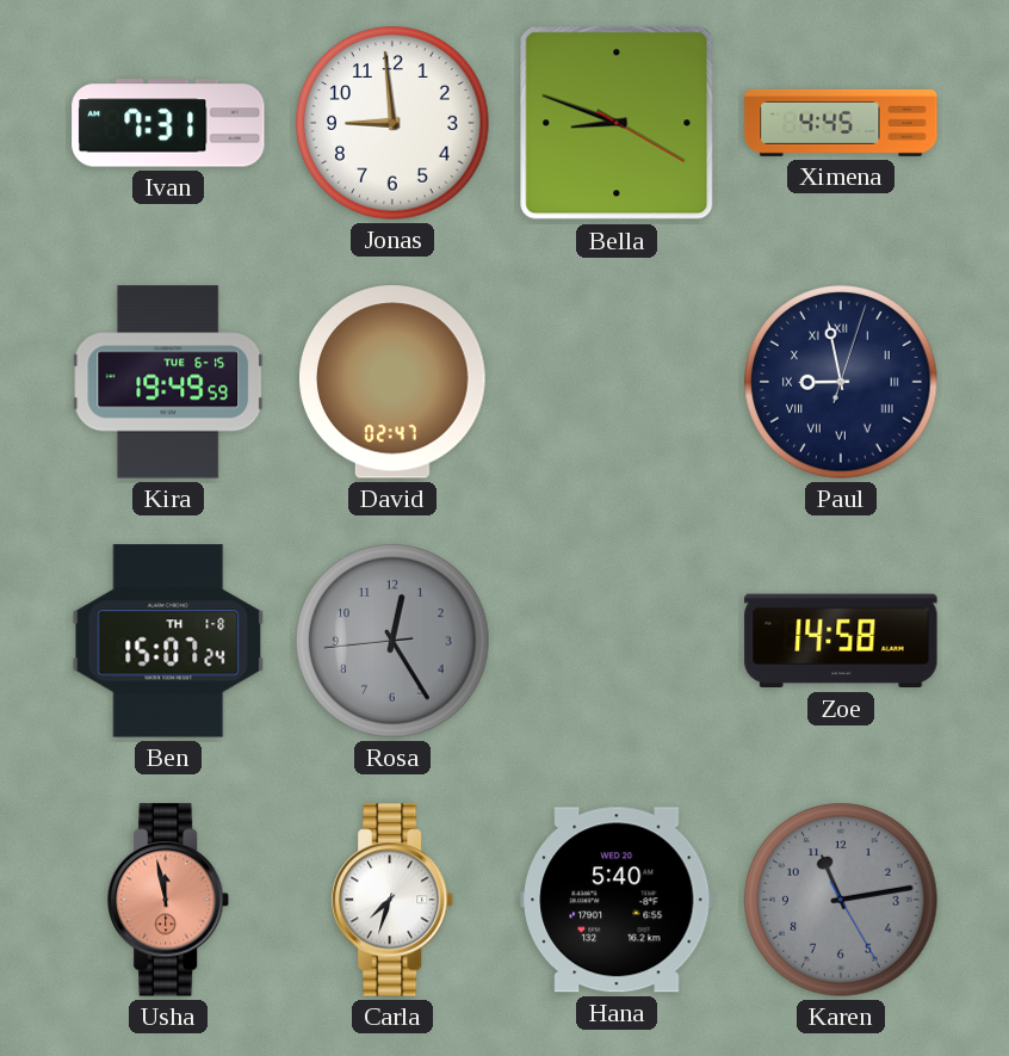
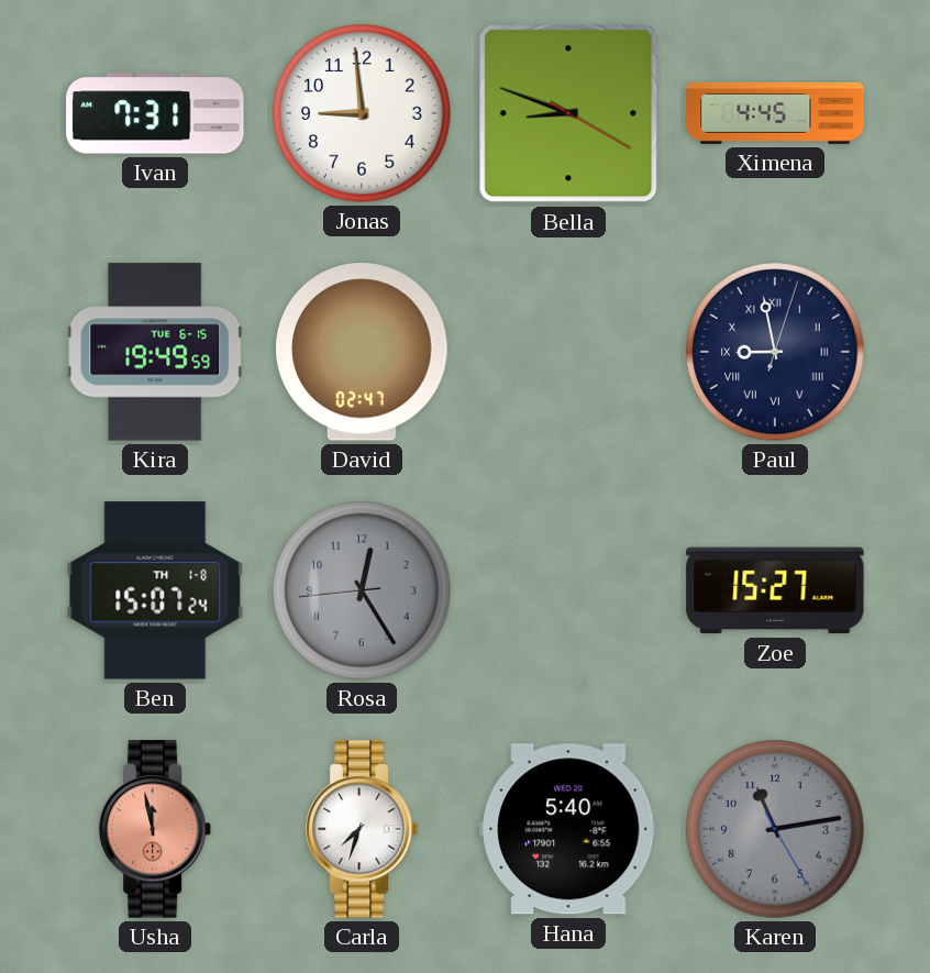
Zoe: 14:58 -> 15:27 (775, 590)
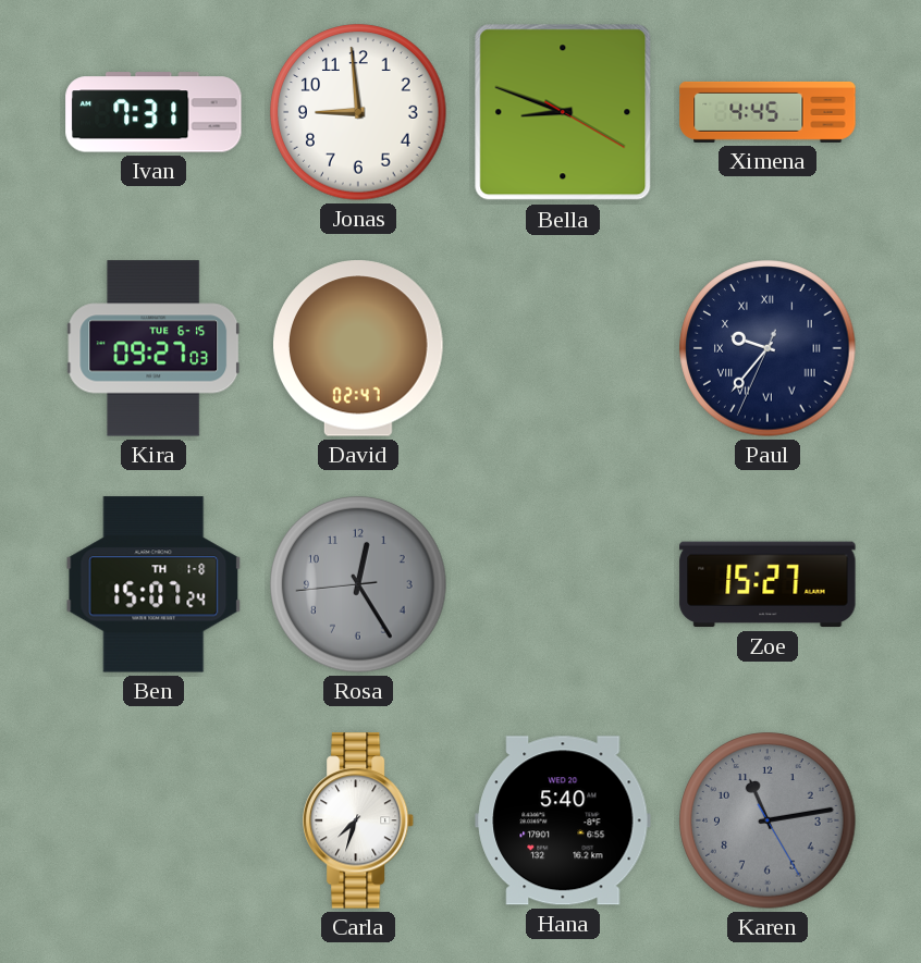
Kira: 19:49 -> 09:27 (153, 348)
Paul: 8:58 -> 9:36 (767, 348)
Usha: 11:58 -> none (156, 829)
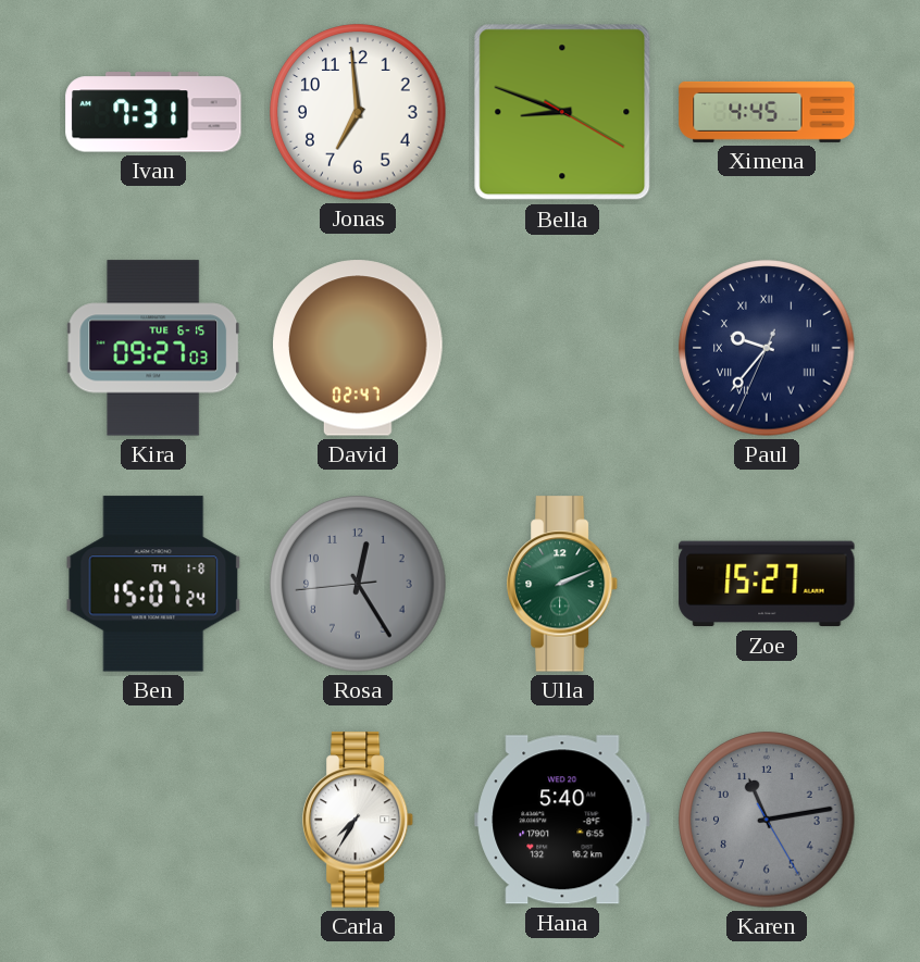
Jonas: 8:59 -> 6:59 (358, 112)
Ulla: none -> 2:11 (563, 584)
Carla: 7:33 -> 7:35 (359, 820)
